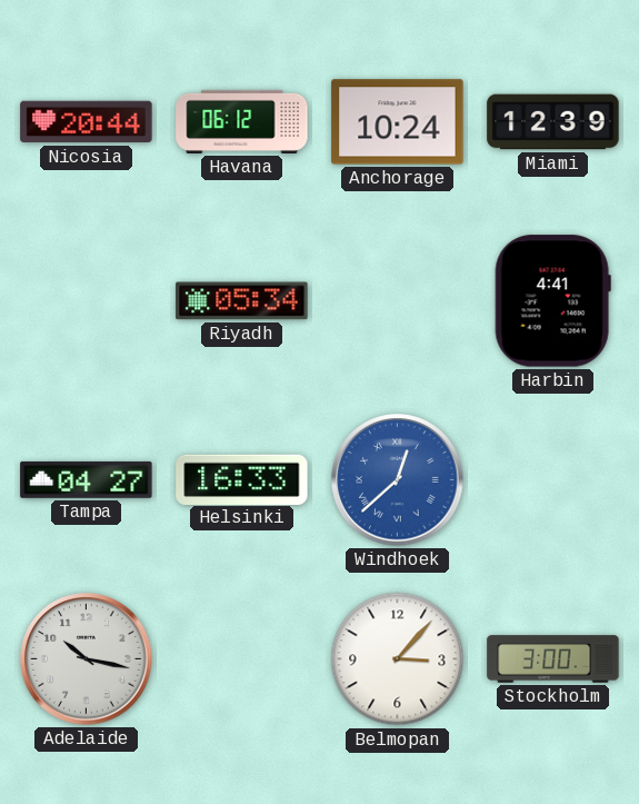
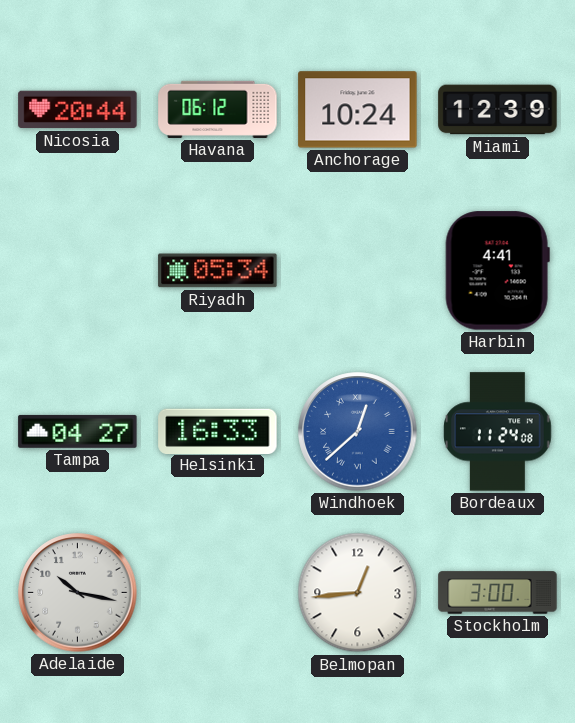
Bordeaux: none -> 11:24 (498, 432)
Belmopan: 3:07 -> 12:44 (358, 593)
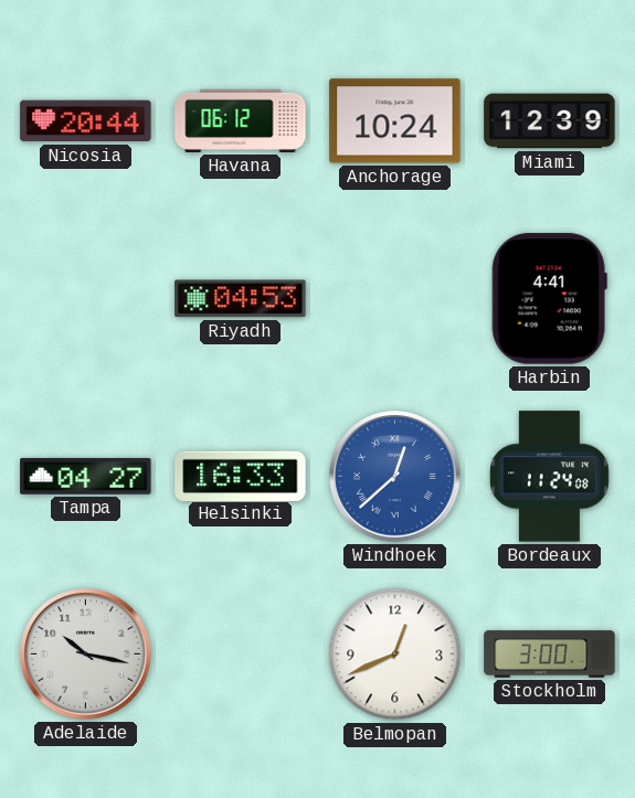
Riyadh: 05:34 -> 04:53 (241, 299)
Belmopan: 12:44 -> 12:41 (395, 655)
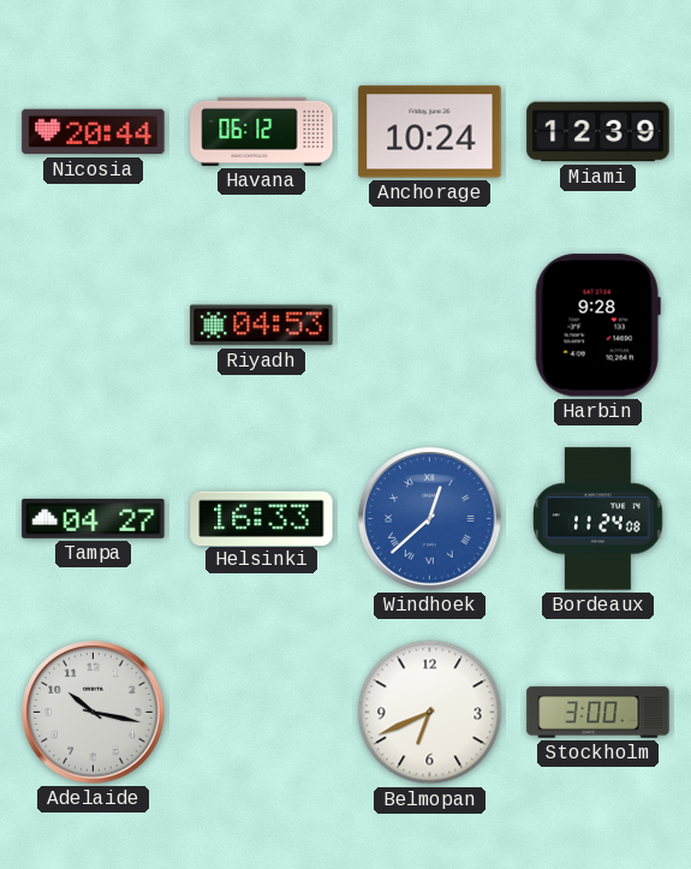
Harbin: 4:41 -> 9:28 (597, 326)
Belmopan: 12:41 -> 6:41 (430, 713)
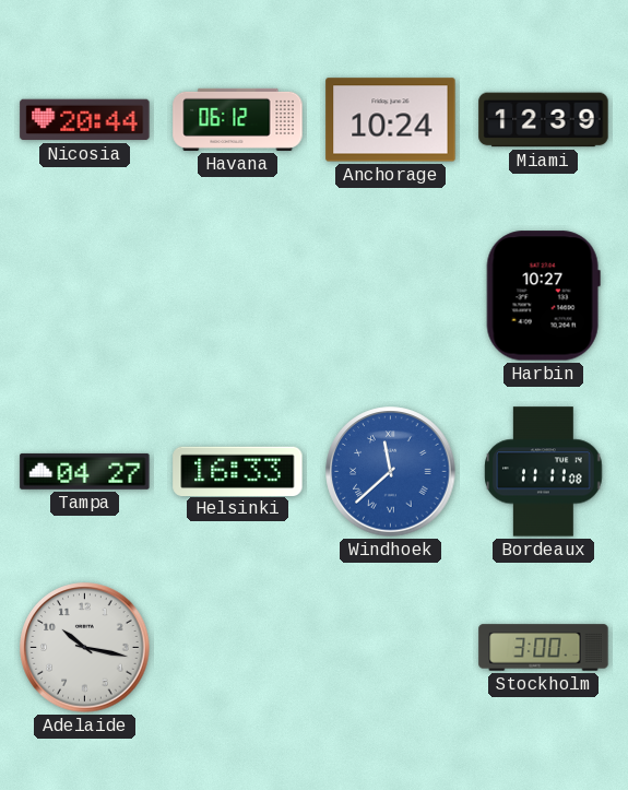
Riyadh: 04:53 -> none (262, 326)
Harbin: 9:28 -> 10:27 (543, 296)
Windhoek: 12:38 -> 11:38 (391, 472)
Bordeaux: 11:24 -> 11:11 (544, 472)
Belmopan: 6:41 -> none (430, 713)
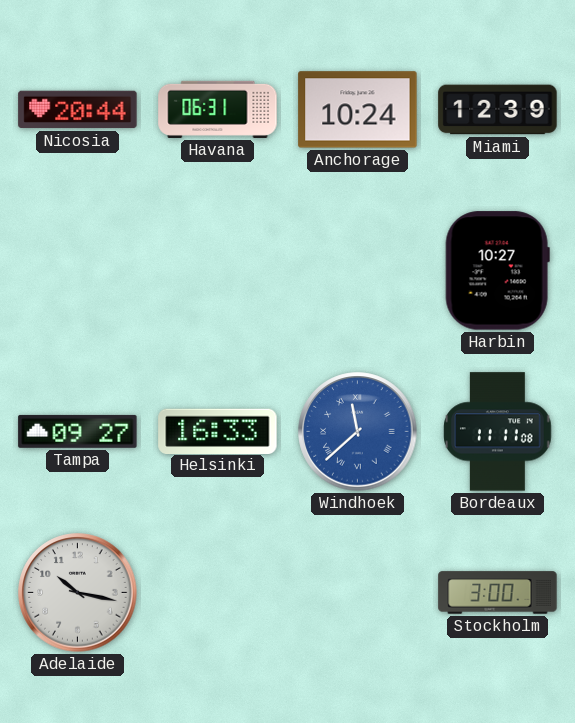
Havana: 06:12 -> 06:31 (218, 109)
Tampa: 04:27 -> 09:27 (78, 431)
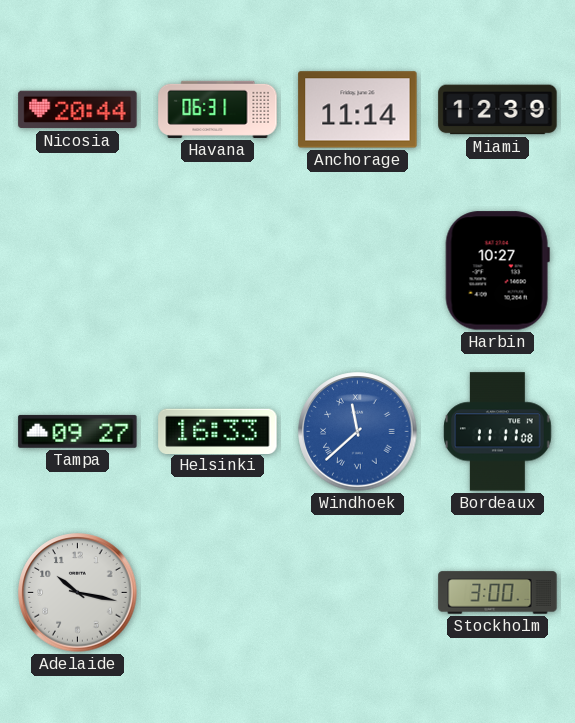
Anchorage: 10:24 -> 11:14 (358, 110)
